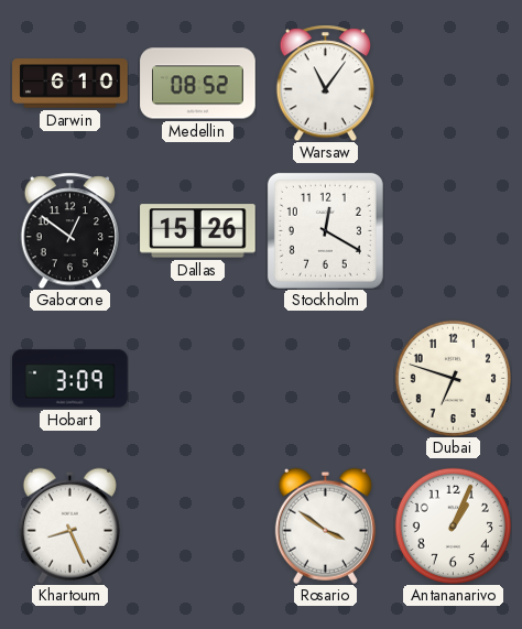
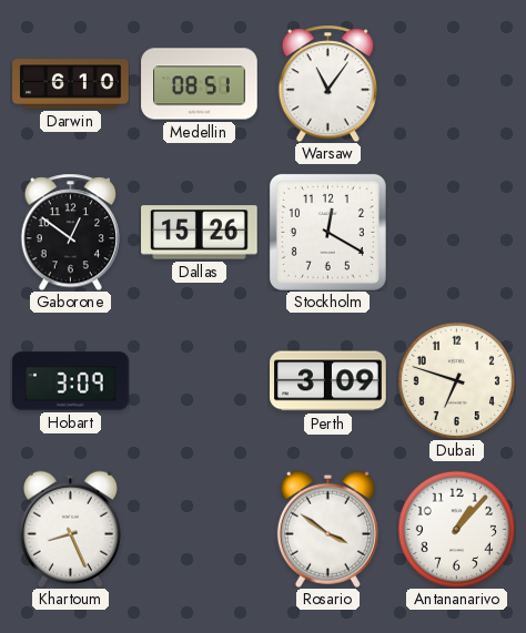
Medellin: 08:52 -> 08:51 (200, 84)
Perth: none -> 3:09 (328, 381)
Antananarivo: 1:04 -> 1:07 (456, 529)
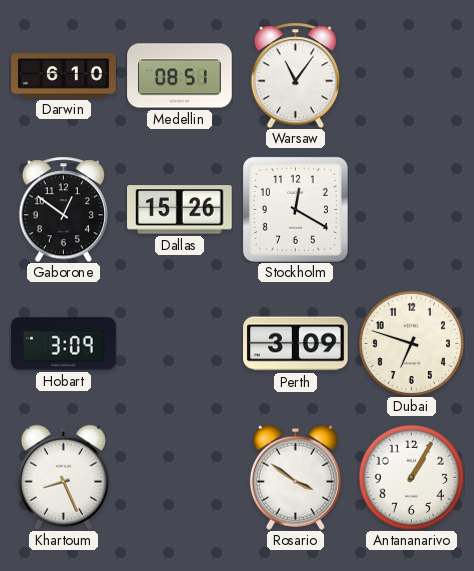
Antananarivo: 1:07 -> 1:05 (411, 477)
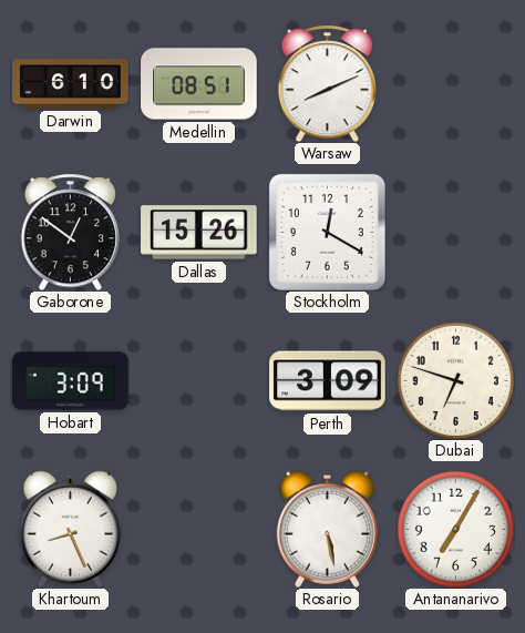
Warsaw: 11:06 -> 8:11 (327, 83)
Rosario: 3:51 -> 5:28 (327, 529)
Antananarivo: 1:05 -> 7:05 (455, 529)
